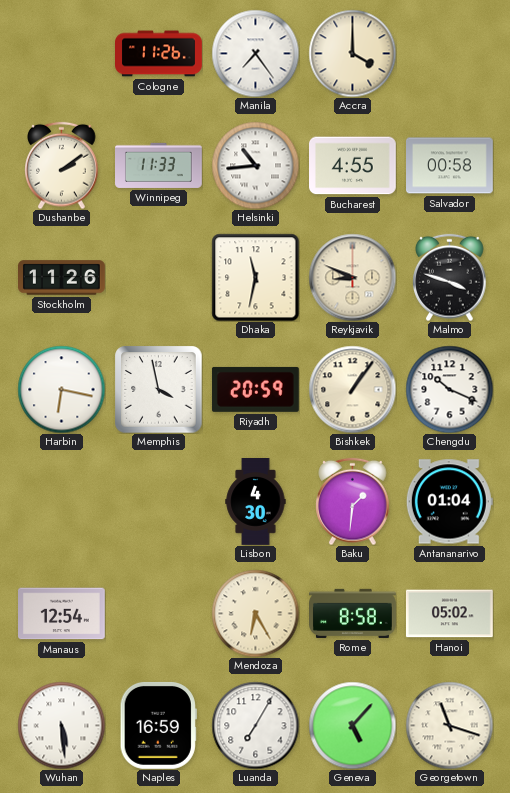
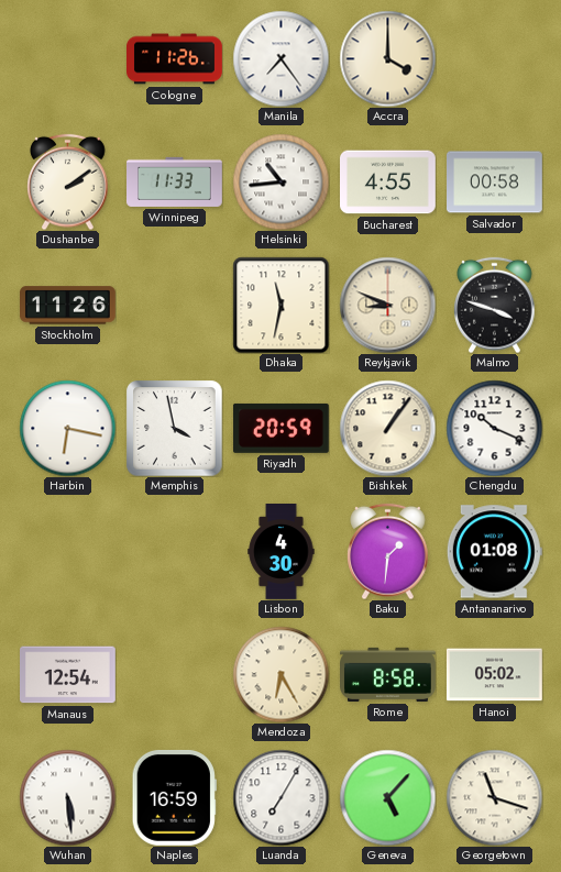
Antananarivo: 01:04 -> 01:08 (494, 552)
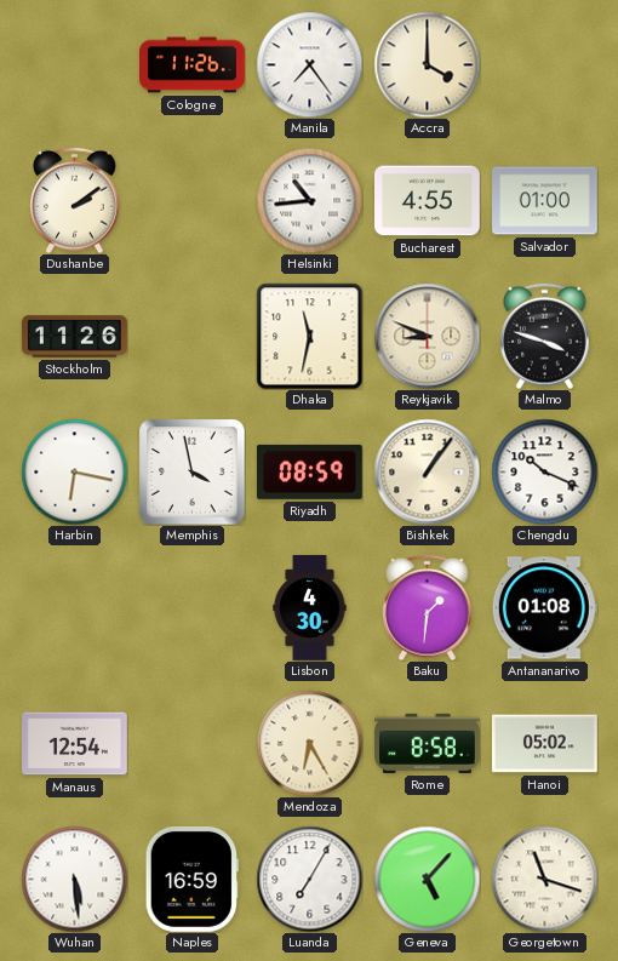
Winnipeg: 11:33 -> none (175, 181)
Salvador: 00:58 -> 01:00 (545, 201)
Riyadh: 20:59 -> 08:59 (309, 471)
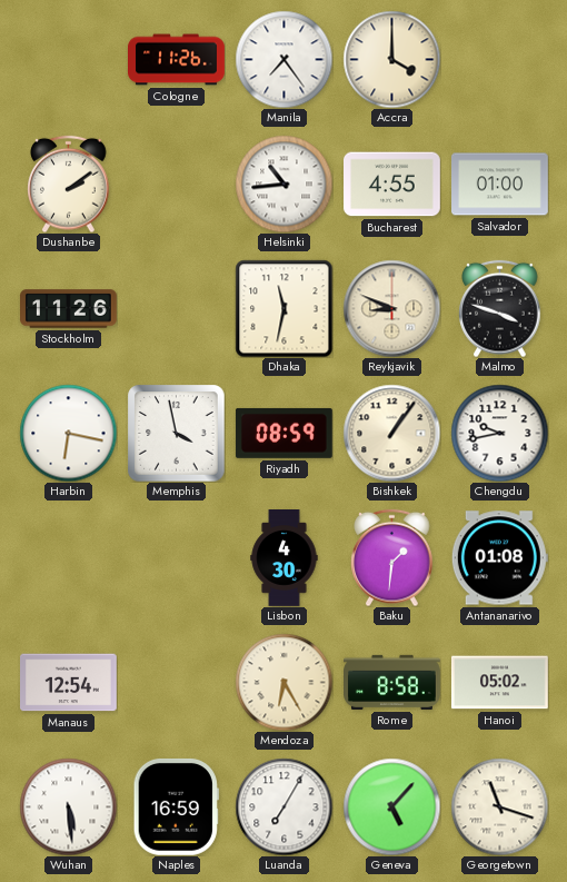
Chengdu: 10:19 -> 9:43 (499, 433)
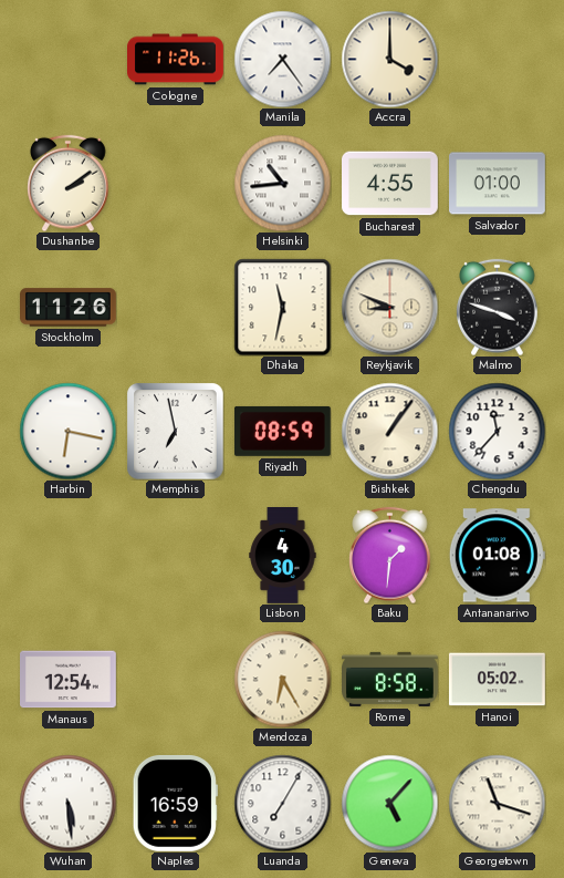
Memphis: 3:58 -> 6:58 (175, 431)
Chengdu: 9:43 -> 11:37 (497, 431)
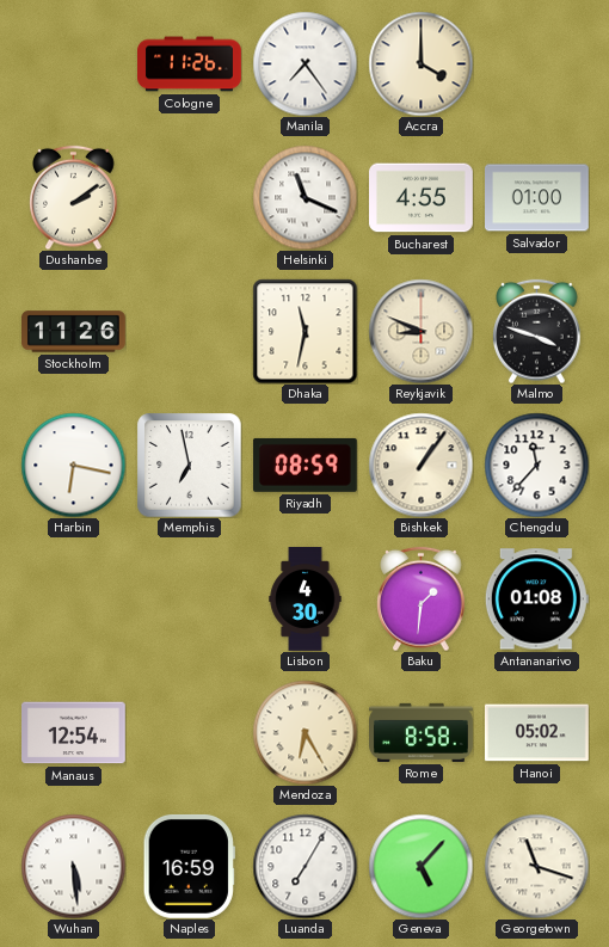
Helsinki: 10:44 -> 11:19 (304, 197)
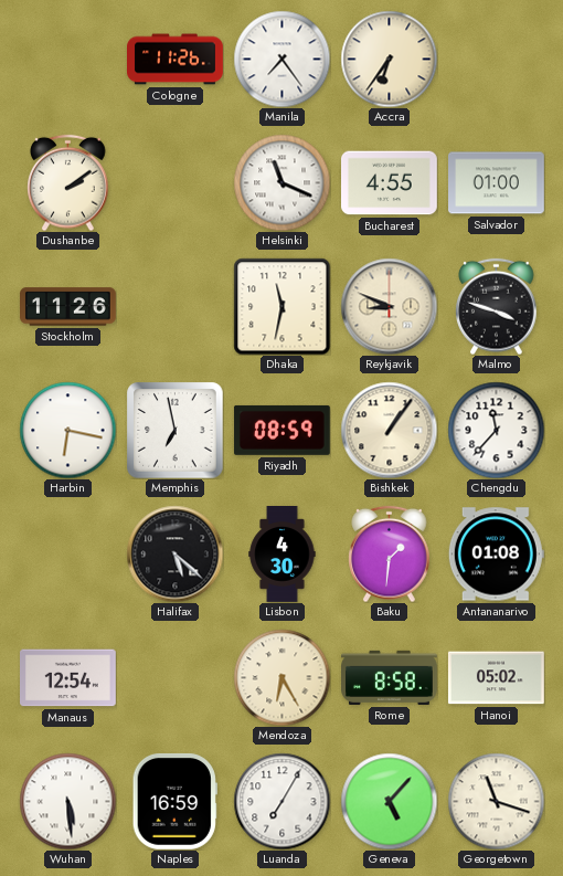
Accra: 4:00 -> 6:36 (389, 59)
Halifax: none -> 5:22 (174, 553)
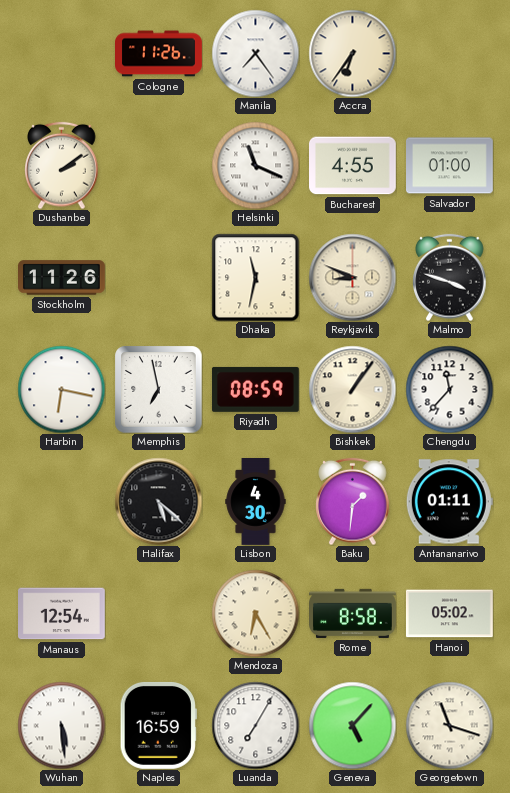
Antananarivo: 01:08 -> 01:11 (449, 502)
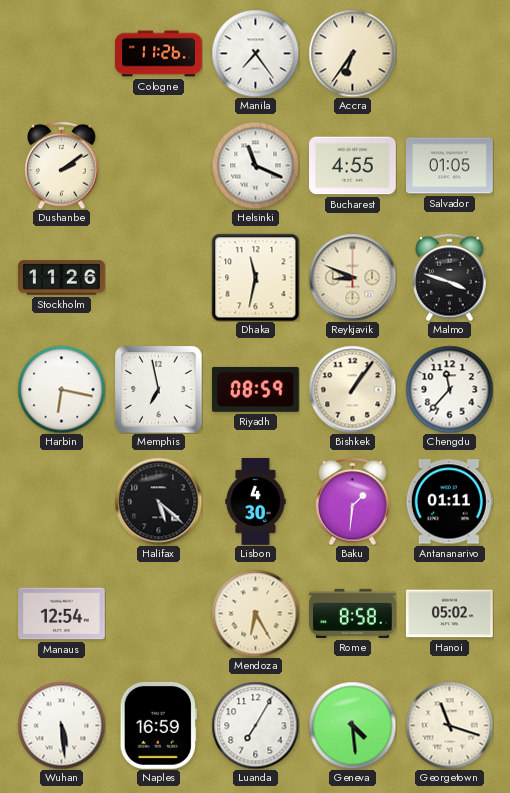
Salvador: 01:00 -> 01:05 (450, 166)
Geneva: 5:07 -> 4:29 (352, 725)
